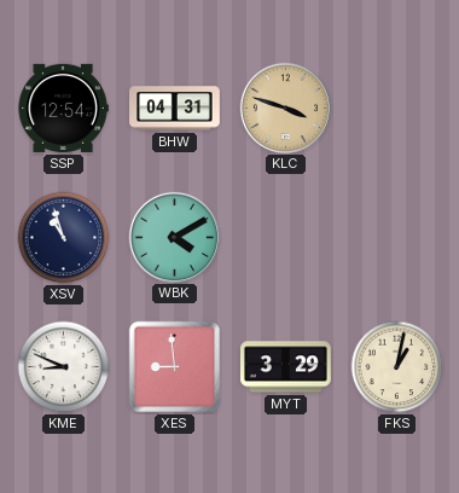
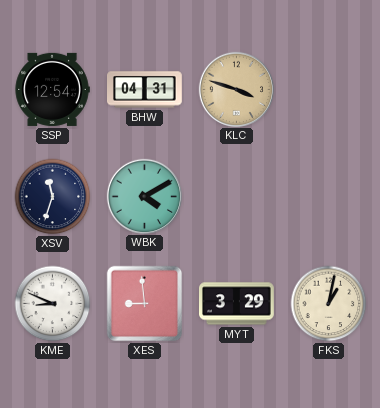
XSV: 10:57 -> 11:33 (53, 197)
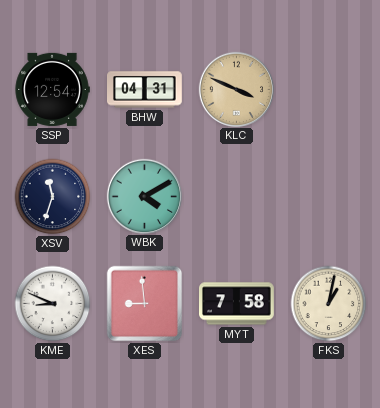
KLC: 3:48 -> 3:49 (236, 89)
MYT: 3:29 -> 7:58 (237, 304)
